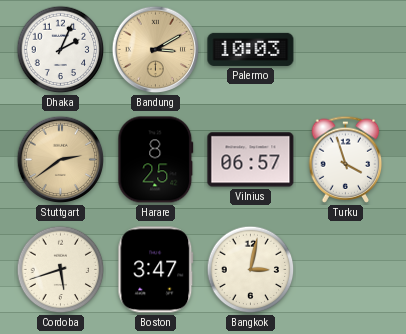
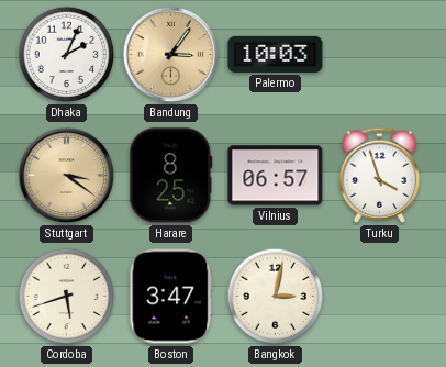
Bandung: 3:10 -> 3:06 (171, 55)
Stuttgart: 2:39 -> 3:21 (67, 176)
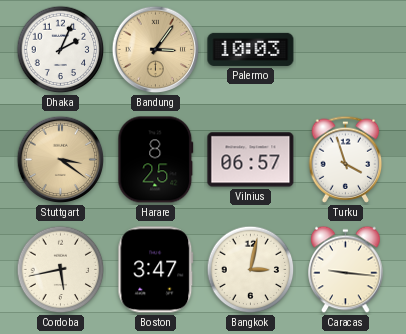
Cordoba: 5:42 -> 5:43 (61, 270)
Caracas: none -> 9:16 (346, 270)
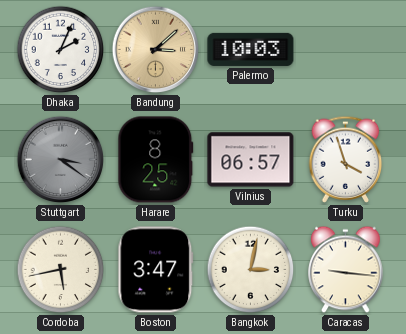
Bandung: 3:06 -> 3:08 (156, 50)
Stuttgart dial: champagne -> grey (61, 160)
